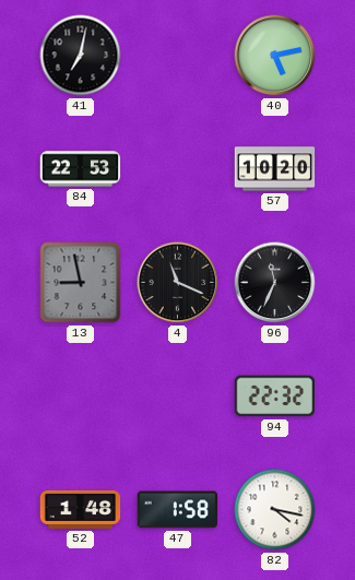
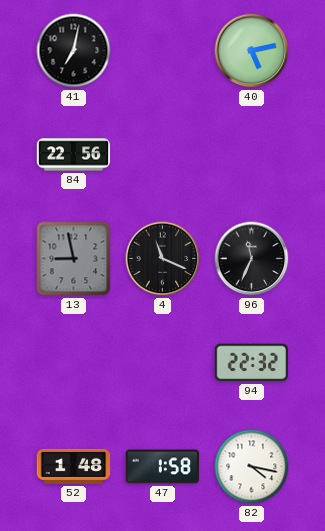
84: 22:53 -> 22:56 (74, 155)
57: 10:20 -> none (275, 169)
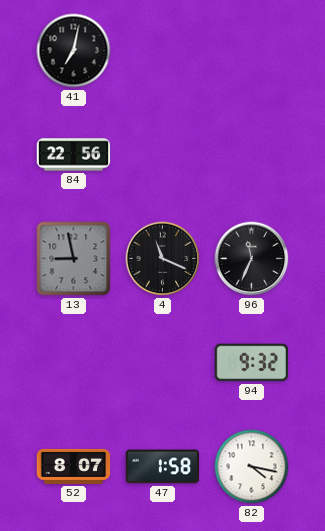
40: 5:13 -> none (252, 51)
94: 22:32 -> 9:32 (251, 363)
52: 1:48 -> 8:07 (74, 466)
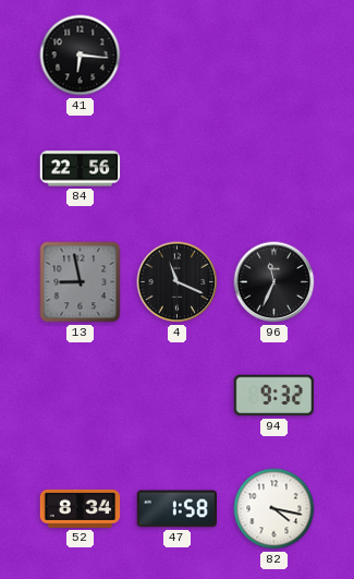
41: 7:02 -> 6:16 (81, 56)
52: 8:07 -> 8:34 (81, 508)
